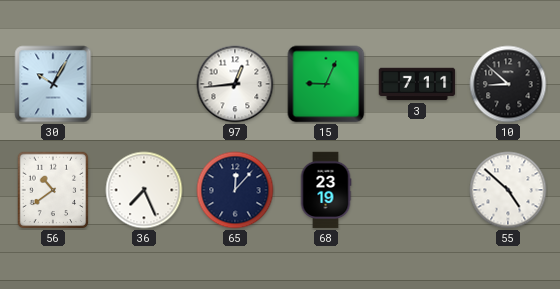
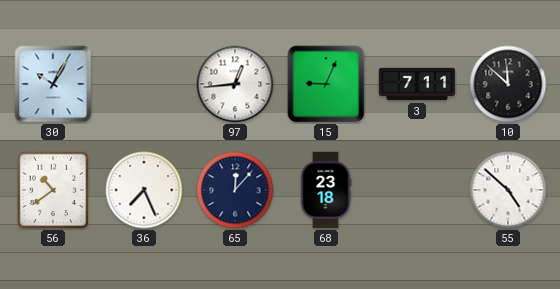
10: 8:52 -> 11:52 (508, 84)
68: 23:19 -> 23:18 (326, 190)
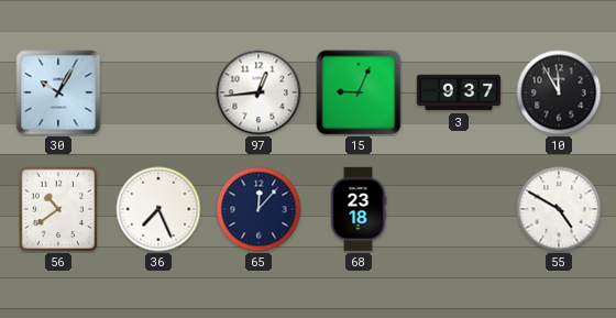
3: 7:11 -> 9:37 (459, 92)
10: 11:52 -> 11:55 (559, 92)
55: 4:52 -> 4:50 (559, 209)
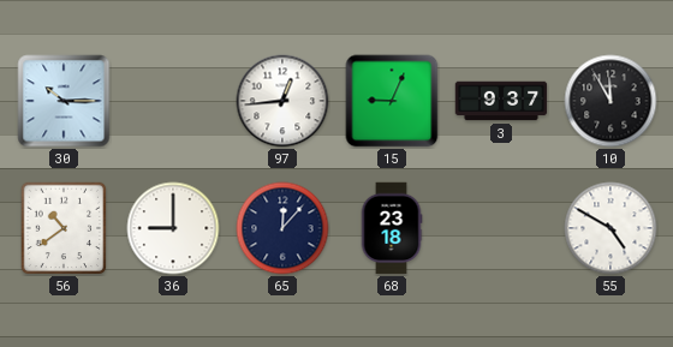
30: 10:05 -> 10:15 (64, 101)
36: 7:26 -> 9:00 (173, 228)
